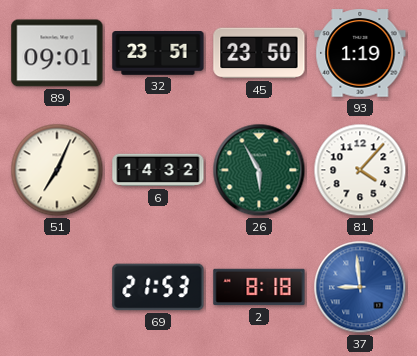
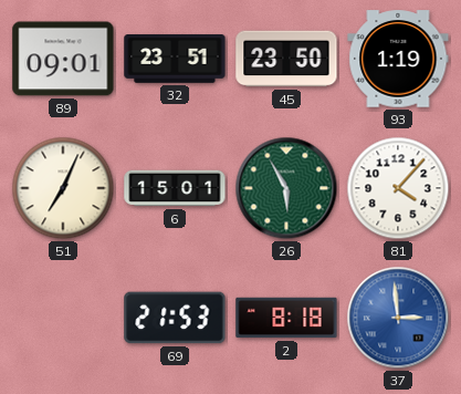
6: 14:32 -> 15:01 (175, 188)
37: 8:59 -> 2:59 (398, 318)
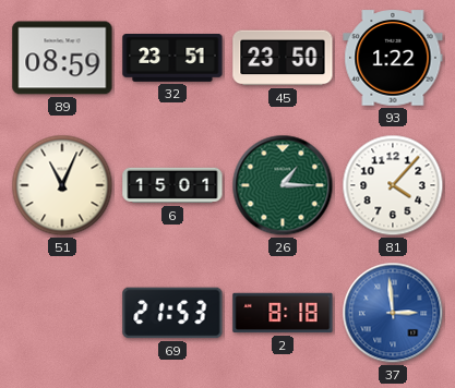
89: 09:01 -> 08:59 (62, 58)
93: 1:19 -> 1:22 (393, 58)
51: 7:04 -> 11:04 (62, 185)
26: 5:55 -> 1:15 (283, 185)
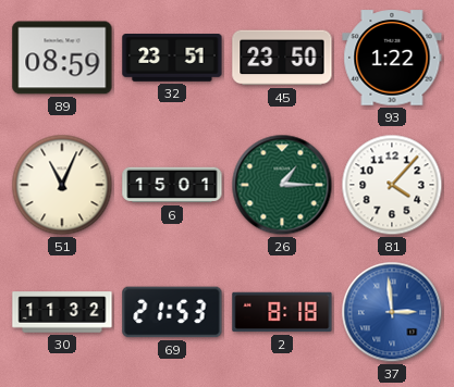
30: none -> 11:32 (62, 312)
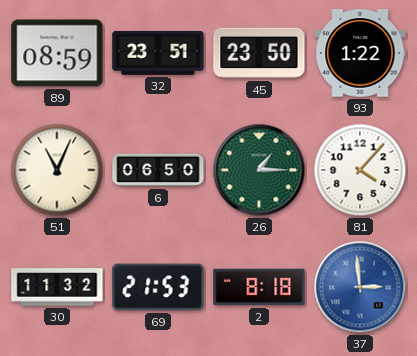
6: 15:01 -> 06:50 (158, 170)
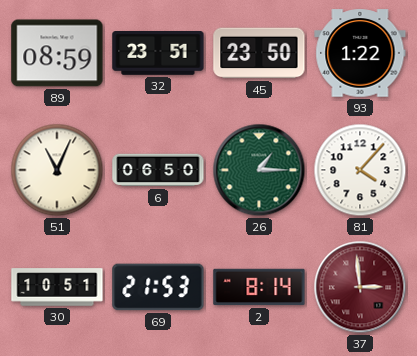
30: 11:32 -> 10:51 (57, 287)
2: 8:18 -> 8:14 (259, 287)
37 dial: blue -> burgundy (360, 287)
